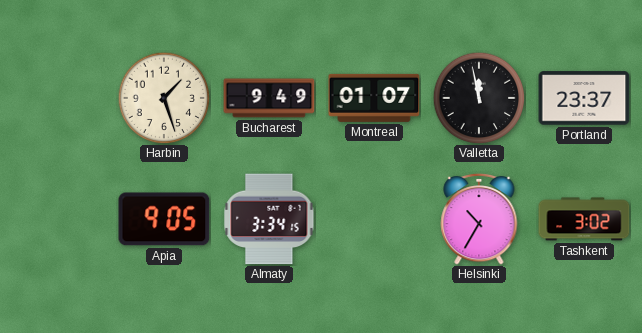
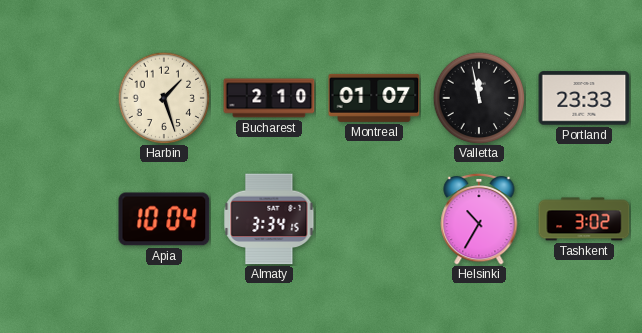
Bucharest: 9:49 -> 2:10 (269, 98)
Portland: 23:37 -> 23:33 (584, 98)
Apia: 9:05 -> 10:04 (164, 219)
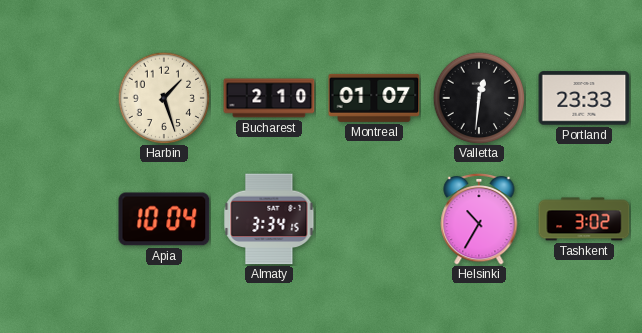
Valletta: 11:58 -> 12:31 (479, 98)
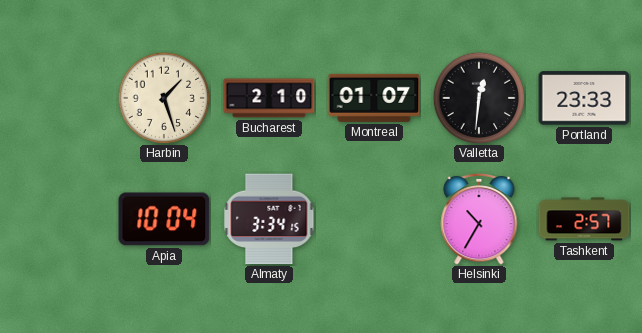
Tashkent: 3:02 -> 2:57 (584, 219)
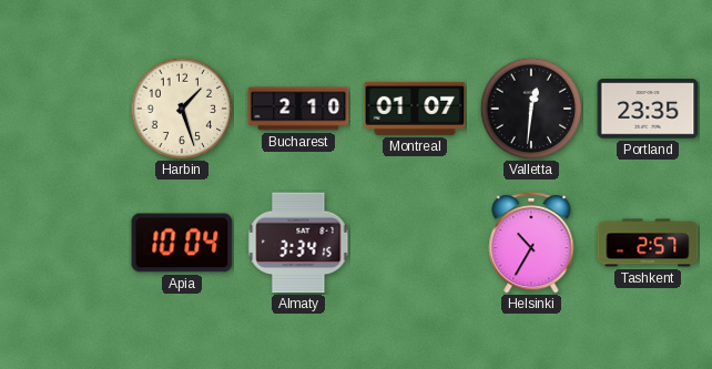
Portland: 23:33 -> 23:35 (648, 109)
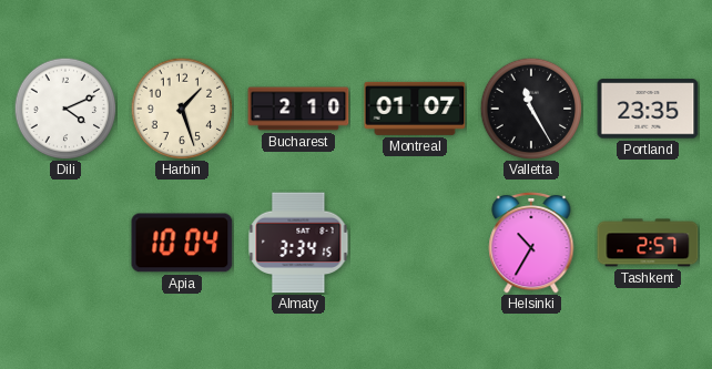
Dili: none -> 4:11 (65, 109)
Valletta: 12:31 -> 11:25 (531, 109)
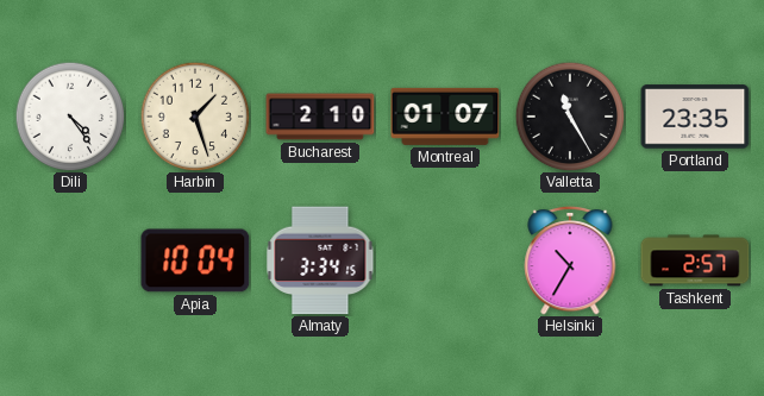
Dili: 4:11 -> 4:24 (70, 117)
